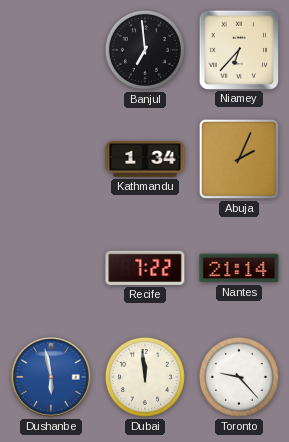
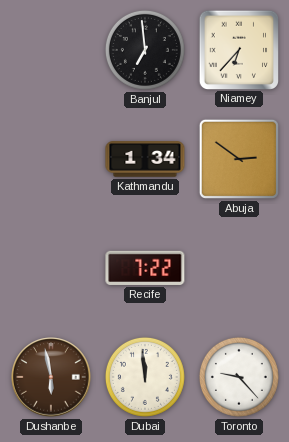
Abuja: 2:04 -> 2:51 (239, 159)
Nantes: 21:14 -> none (239, 268)
Dushanbe dial: blue -> brown (51, 377)
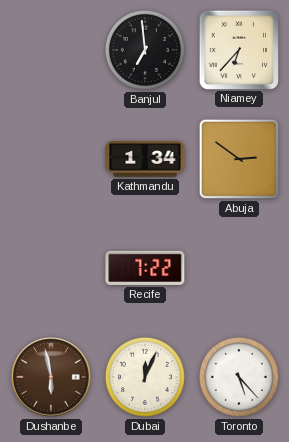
Dubai: 11:59 -> 12:04 (145, 377)
Toronto: 9:23 -> 5:23 (239, 377)
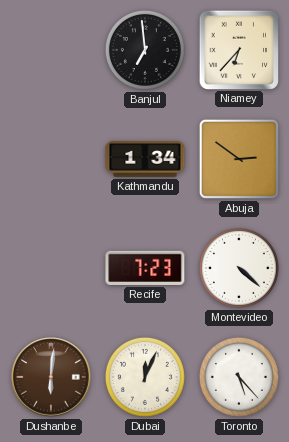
Recife: 7:22 -> 7:23 (145, 268)
Montevideo: none -> 4:22 (239, 268)
Dushanbe: 5:58 -> 6:01 (51, 377)
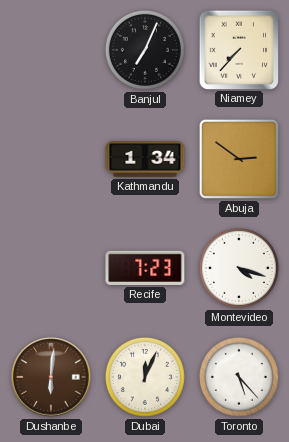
Banjul: 6:59 -> 7:04 (145, 50)
Niamey: 6:37 -> 7:37 (238, 49)
Montevideo: 4:22 -> 4:18 (239, 268)
